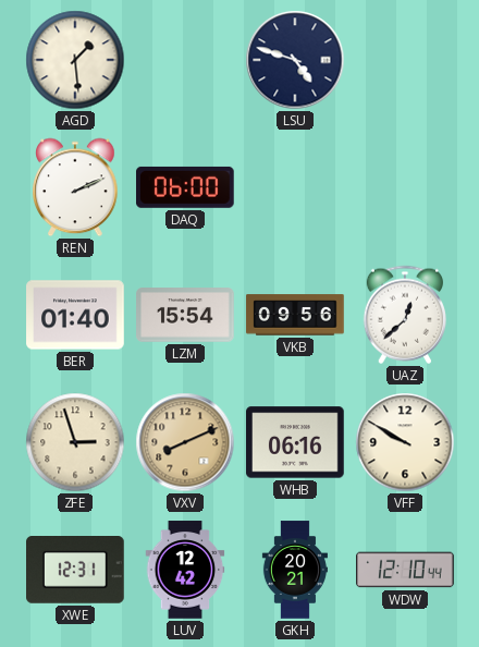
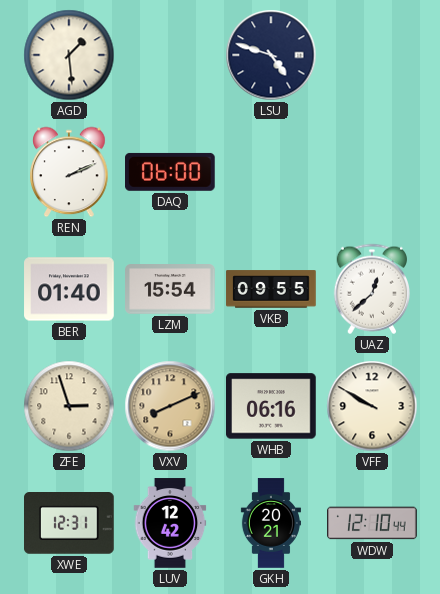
VKB: 09:56 -> 09:55 (271, 289)
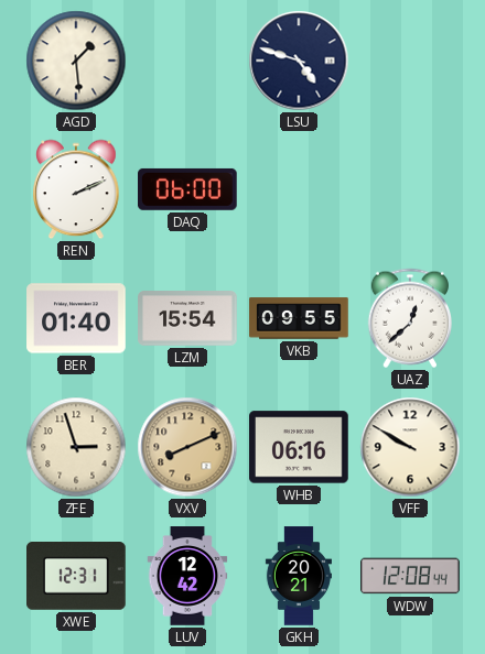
WDW: 12:10 -> 12:08 (410, 576)
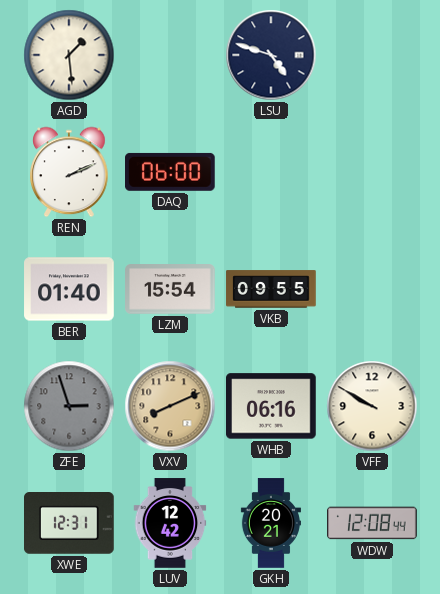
UAZ: 12:38 -> none (409, 318)
ZFE dial: cream -> grey (69, 406)
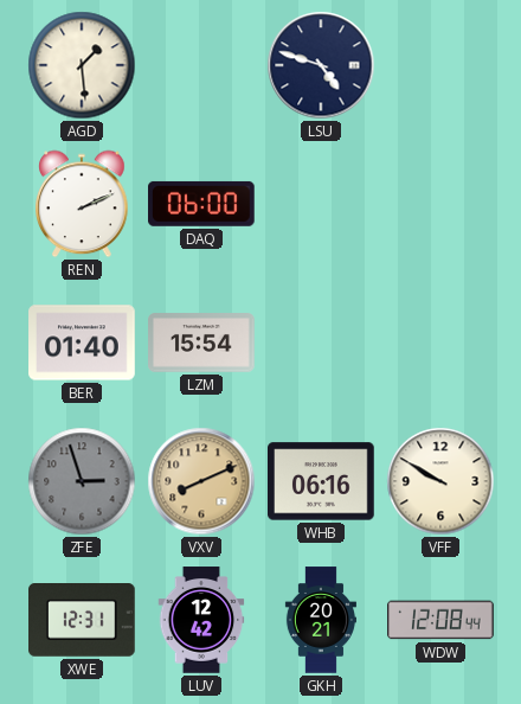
VKB: 09:55 -> none (271, 289)
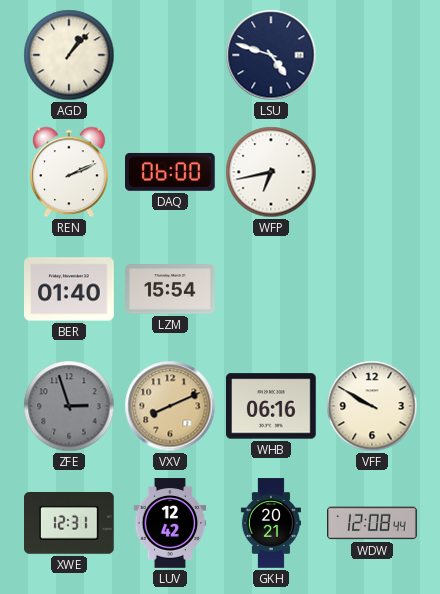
AGD: 1:29 -> 1:07 (69, 55)
WFP: none -> 6:43 (271, 172)
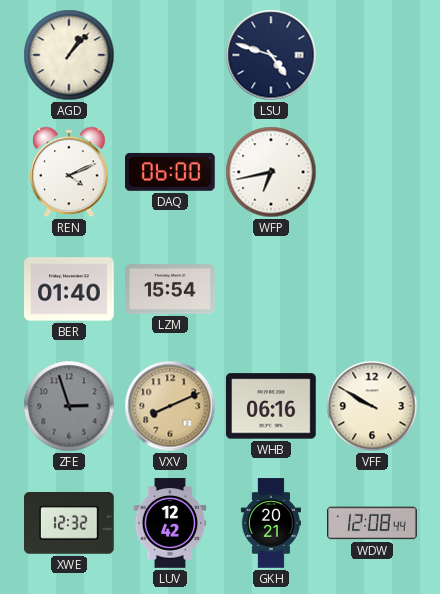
REN: 2:11 -> 4:11 (69, 172)
XWE: 12:31 -> 12:32 (70, 524)
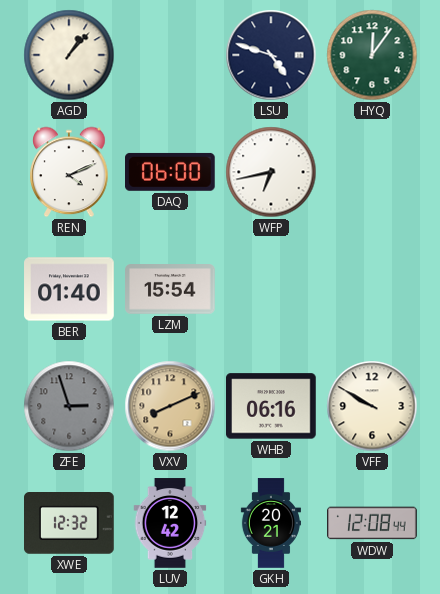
HYQ: none -> 12:06 (372, 55)
